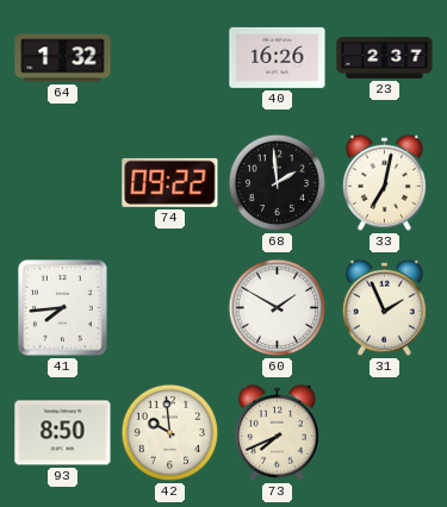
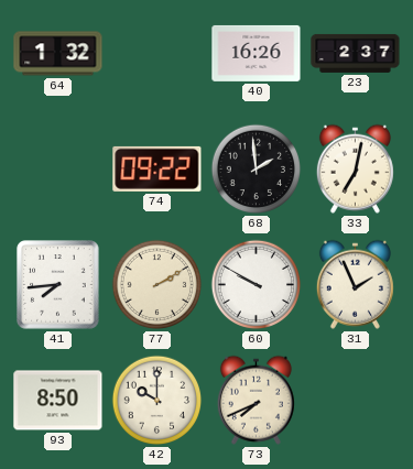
77: none -> 2:10 (157, 285)
60: 1:50 -> 9:50 (257, 285)
42: 9:59 -> 10:00 (157, 401)
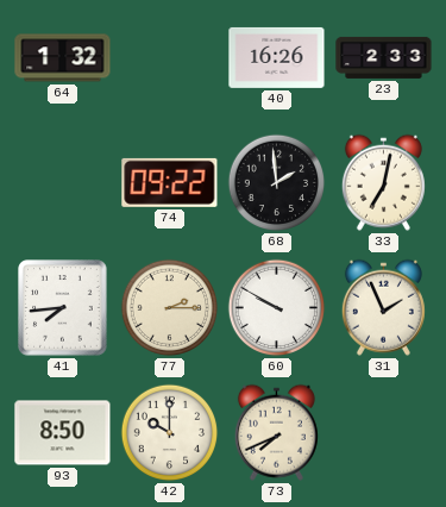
23: 2:37 -> 2:33 (384, 57)
77: 2:10 -> 2:15 (170, 308)
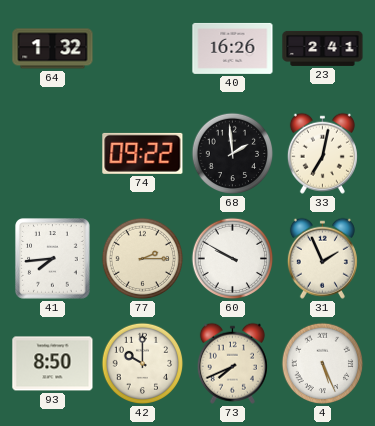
23: 2:33 -> 2:41 (323, 48)
4: none -> 5:26 (323, 364)
